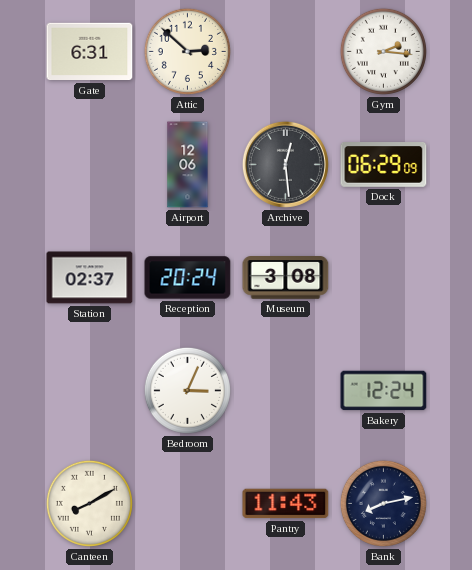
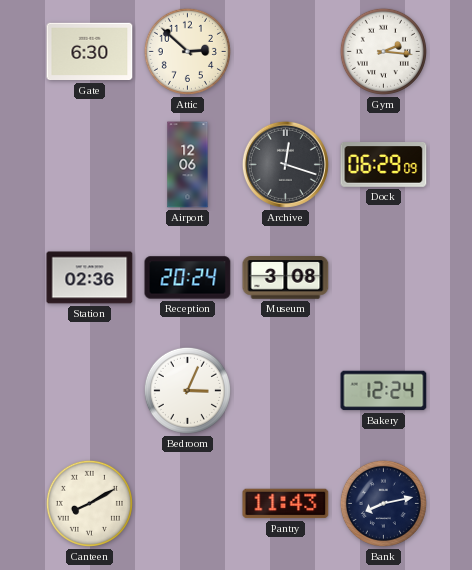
Gate: 6:31 -> 6:30 (90, 52)
Archive: 12:29 -> 12:18 (285, 164)
Station: 02:37 -> 02:36 (90, 278)
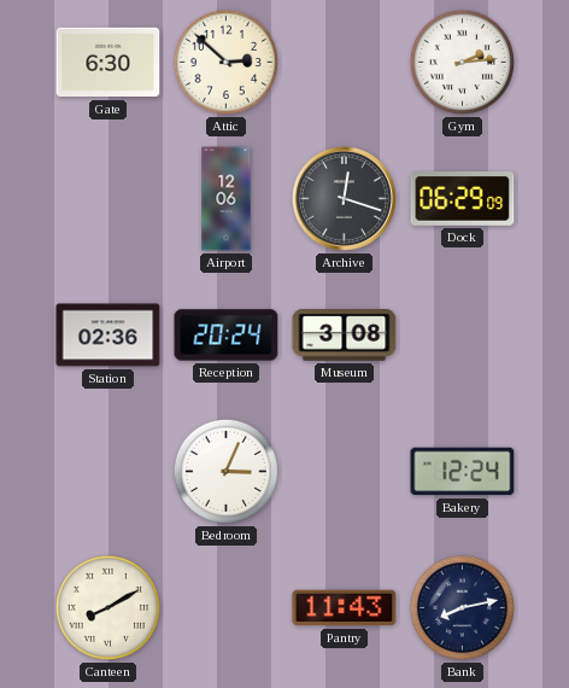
Gym: 2:16 -> 2:14 (462, 62)
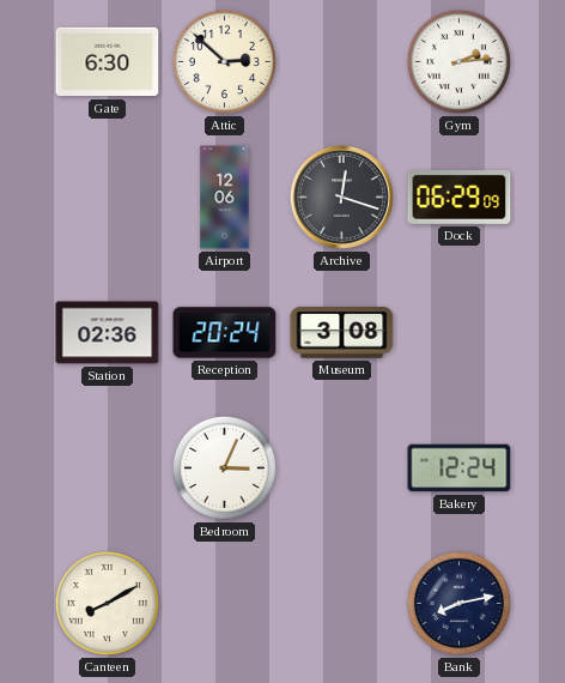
Pantry: 11:43 -> none (345, 608)
